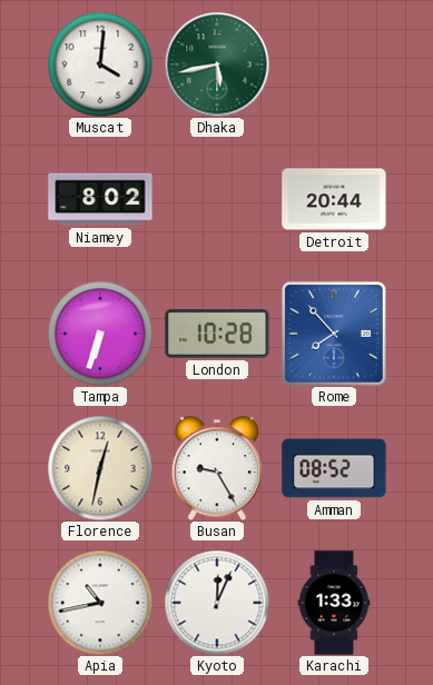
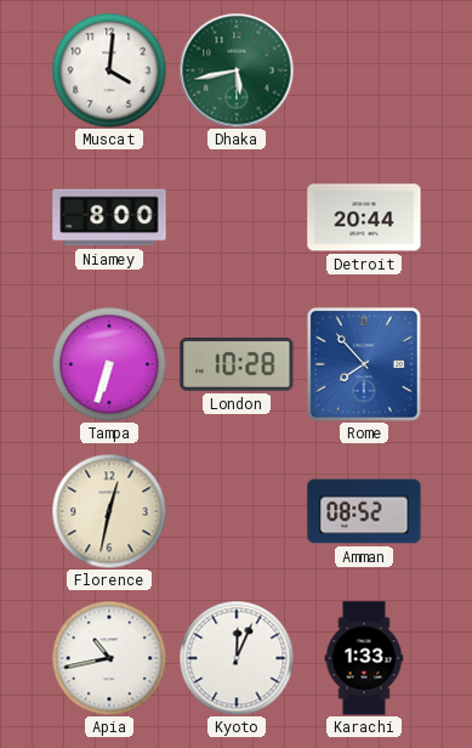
Niamey: 8:02 -> 8:00 (109, 217)
Busan: 9:25 -> none (217, 468)
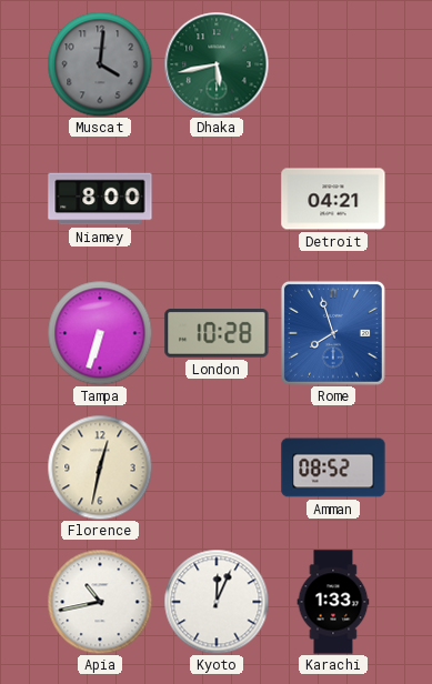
Muscat dial: white -> grey (100, 64)
Detroit: 20:44 -> 04:21 (333, 199)
Rome: 7:53 -> 7:57 (333, 333)
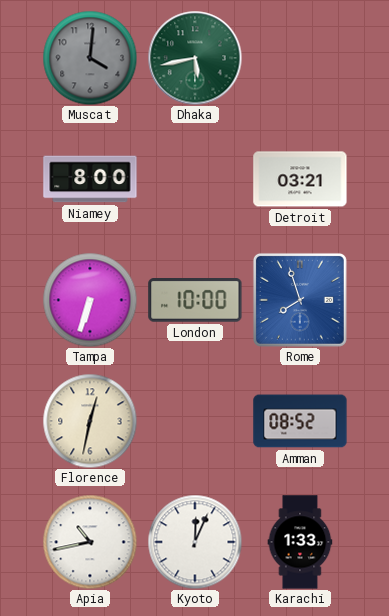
Detroit: 04:21 -> 03:21 (300, 179)
London: 10:28 -> 10:00 (195, 301)
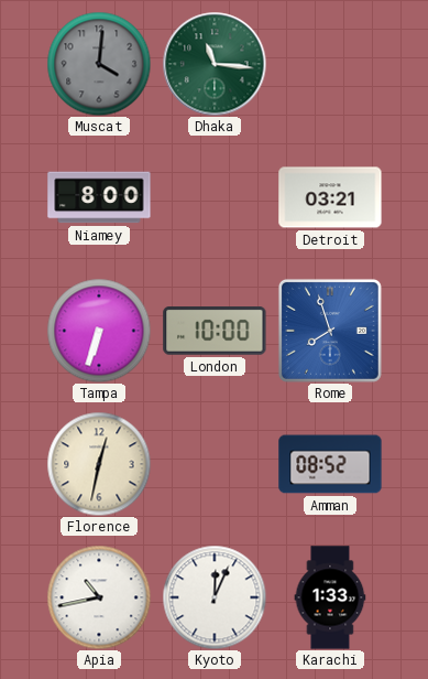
Dhaka: 5:43 -> 11:16 (215, 64)
